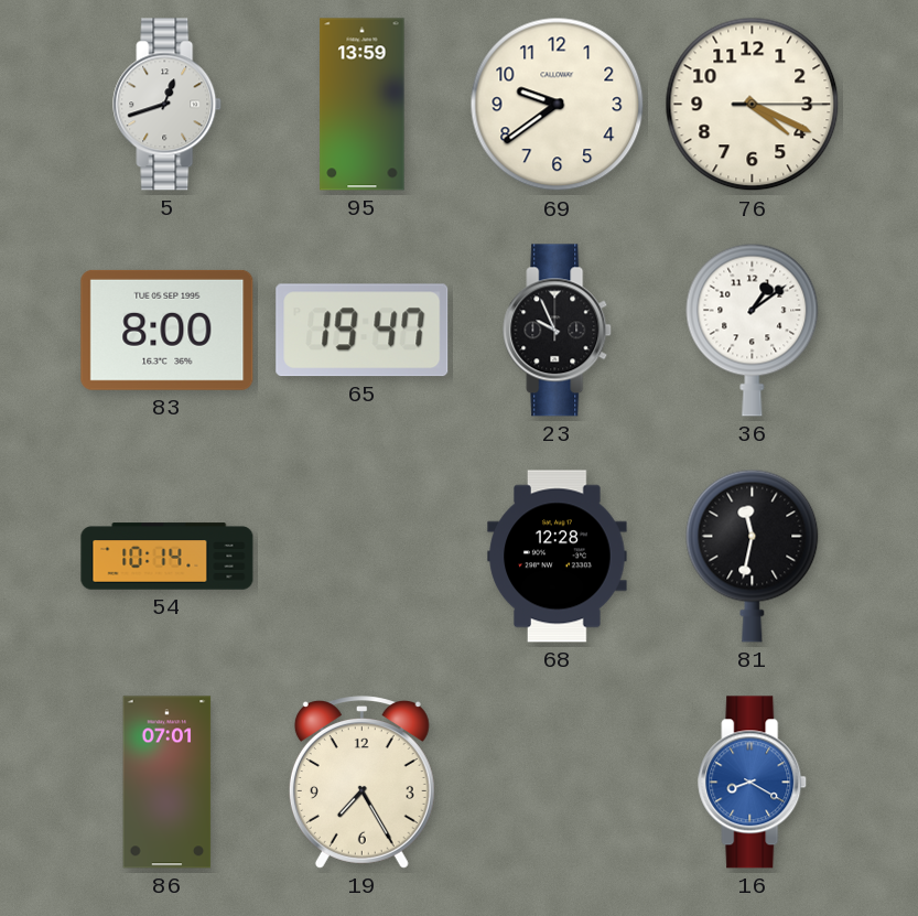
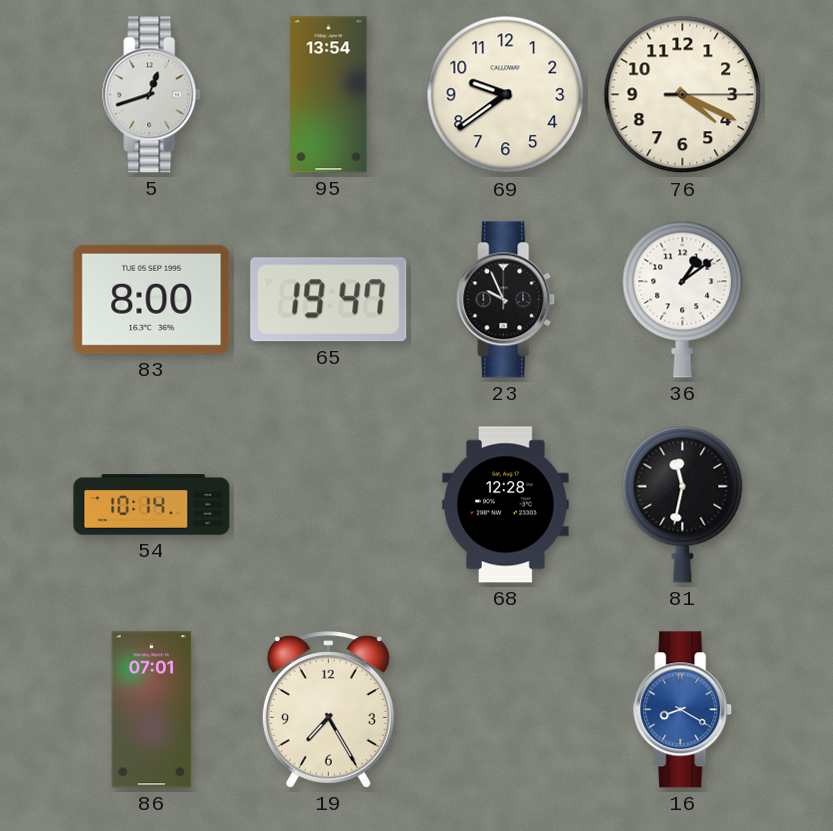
95: 13:59 -> 13:54 (329, 95)
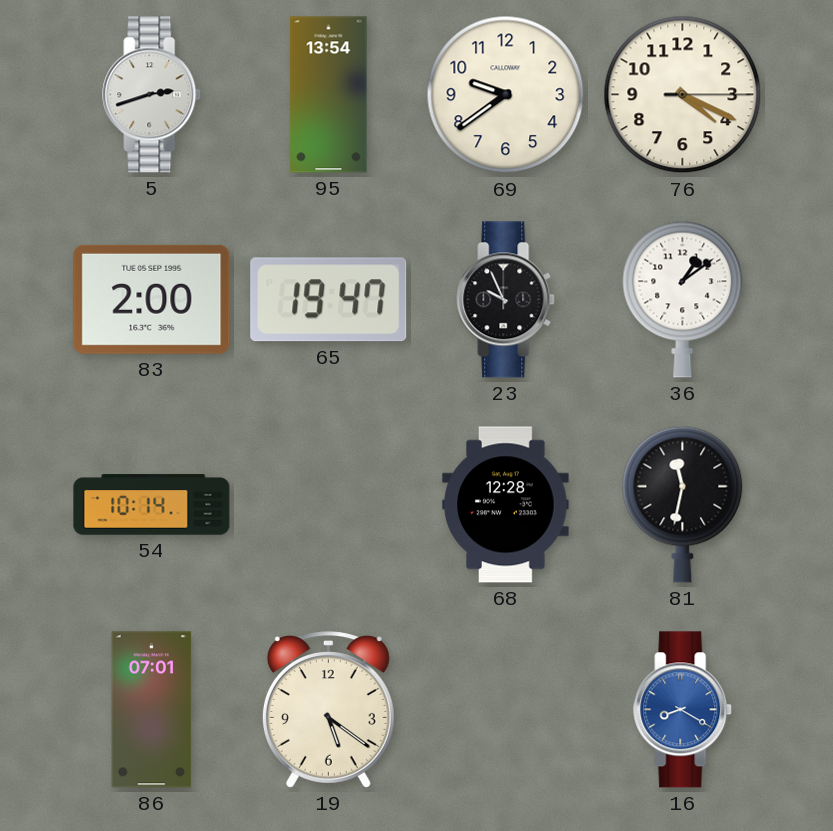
5: 12:42 -> 2:42 (152, 95)
83: 8:00 -> 2:00 (152, 299)
19: 7:25 -> 5:21 (328, 710)
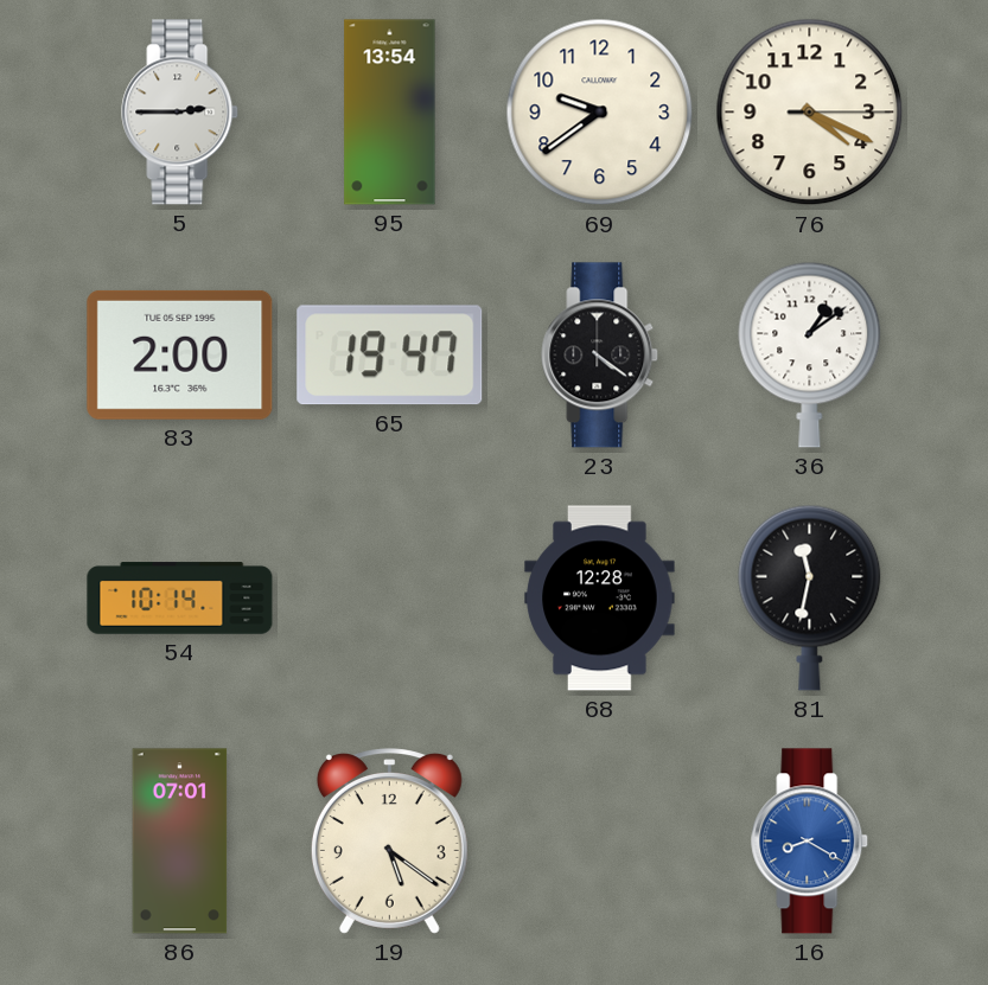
5: 2:42 -> 2:45 (180, 113)
23: 9:56 -> 4:21 (600, 356)
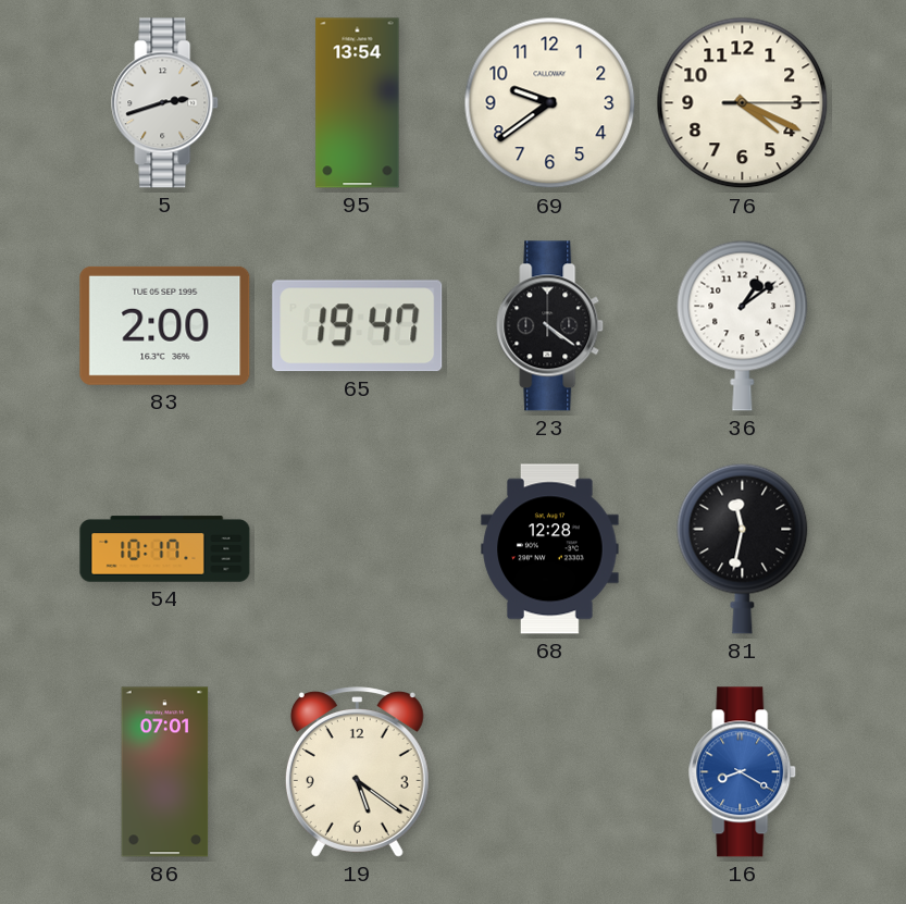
5: 2:45 -> 2:42 (165, 103)
54: 10:14 -> 10:17 (165, 549)
